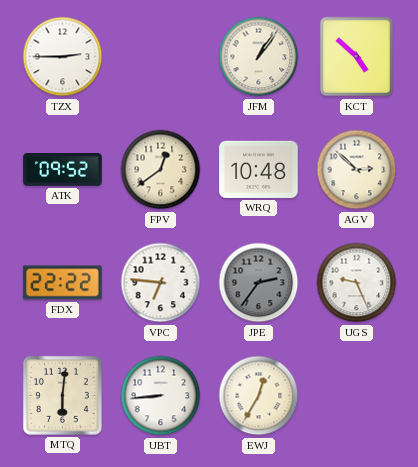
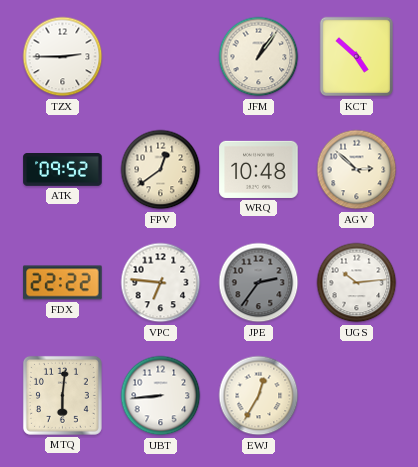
UGS: 9:26 -> 10:14 (357, 283)
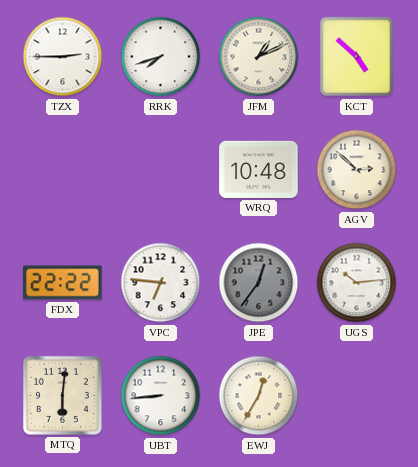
RRK: none -> 7:42 (161, 57)
JFM: 1:06 -> 1:11 (259, 57)
ATK: 09:52 -> none (63, 170)
FPV: 12:39 -> none (161, 170)
JPE: 2:36 -> 12:36 (259, 283)
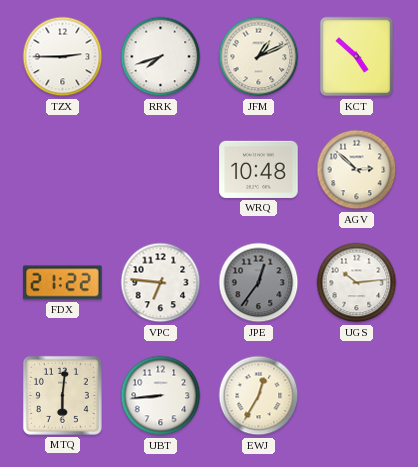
FDX: 22:22 -> 21:22 (63, 283)
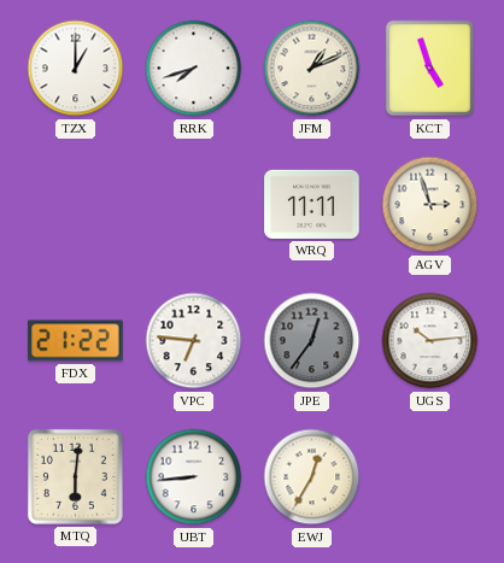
TZX: 2:45 -> 1:00 (76, 69)
KCT: 4:52 -> 4:57 (430, 69)
WRQ: 10:48 -> 11:11 (312, 204)
AGV: 2:52 -> 2:57 (430, 205)
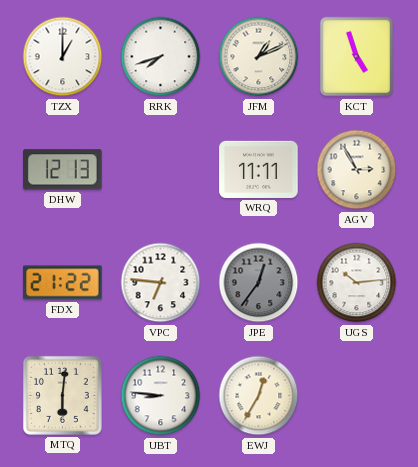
DHW: none -> 12:13 (63, 170)
AGV: 2:57 -> 2:55 (357, 170)
UBT: 8:44 -> 8:46 (161, 396)
